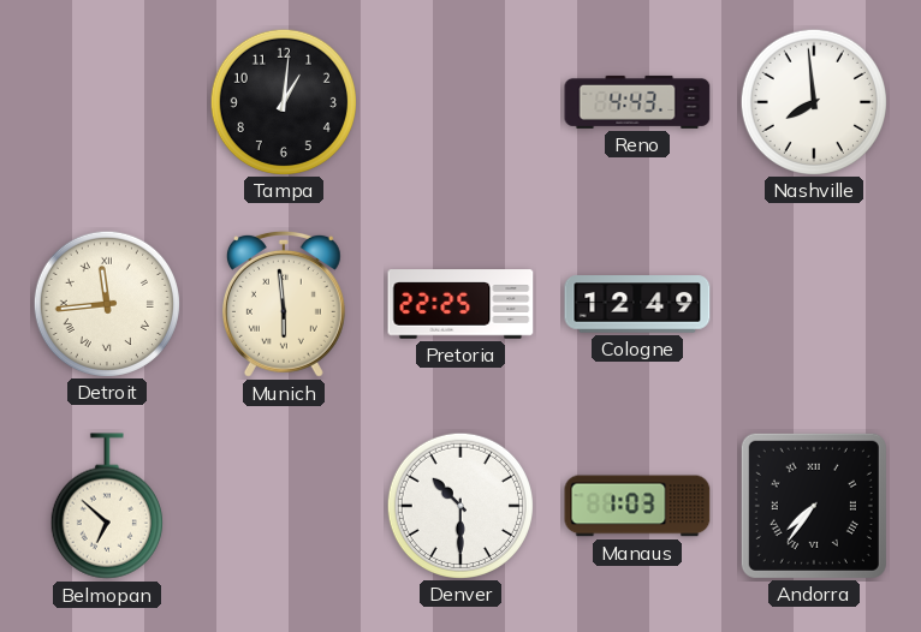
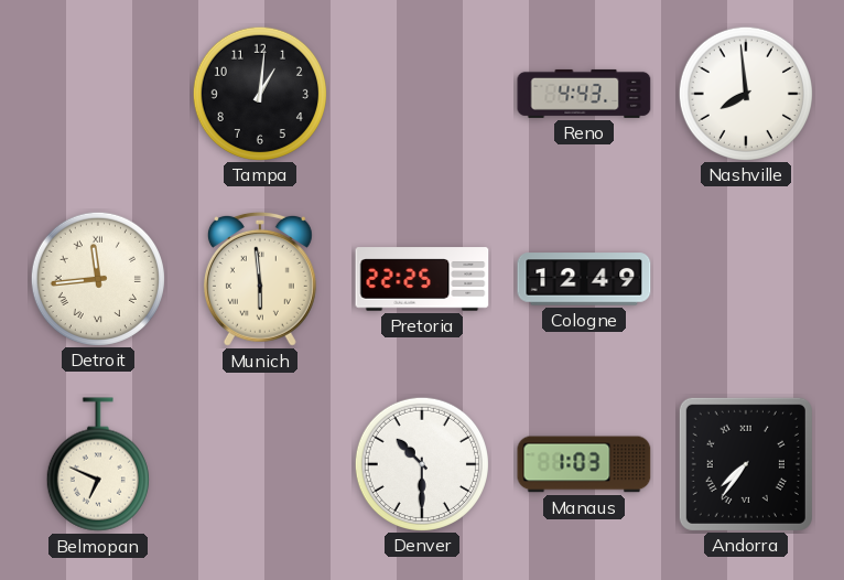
Belmopan: 6:52 -> 6:49 (98, 464)
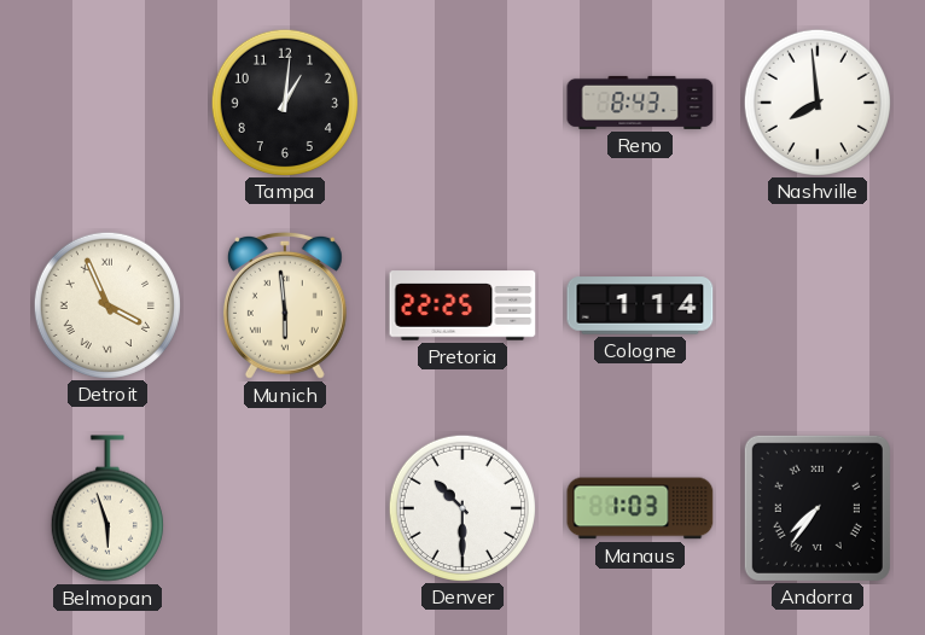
Reno: 4:43 -> 8:43 (640, 103)
Detroit: 11:44 -> 3:56 (106, 304)
Cologne: 12:49 -> 1:14 (640, 305)
Belmopan: 6:49 -> 5:57 (107, 508)
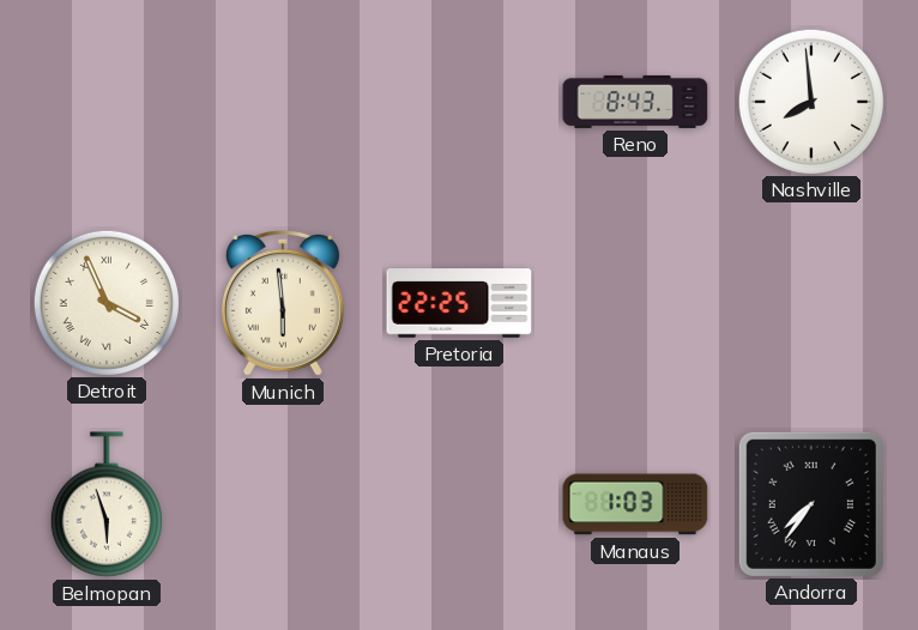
Tampa: 1:01 -> none (284, 101)
Cologne: 1:14 -> none (640, 305)
Denver: 10:30 -> none (461, 507)
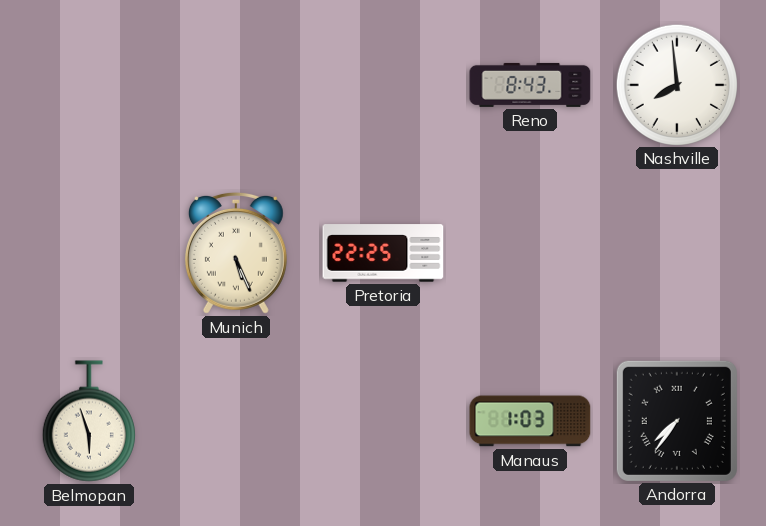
Detroit: 3:56 -> none (105, 302)
Munich: 5:59 -> 5:26 (236, 253)
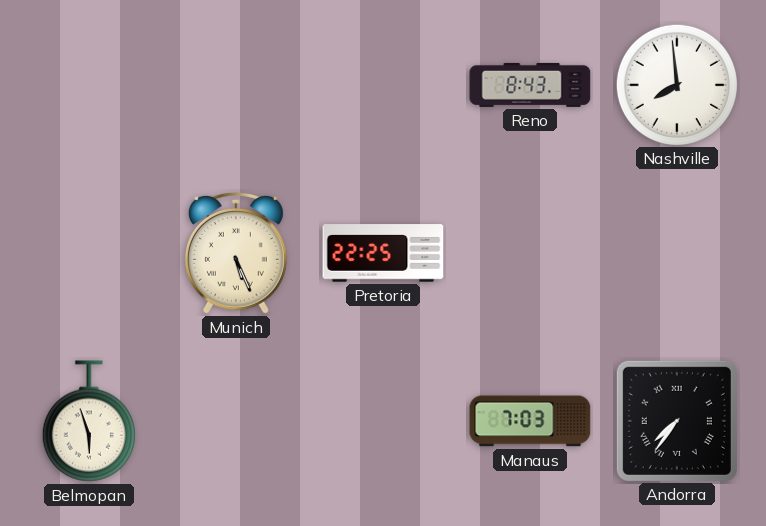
Manaus: 1:03 -> 7:03 (530, 421)
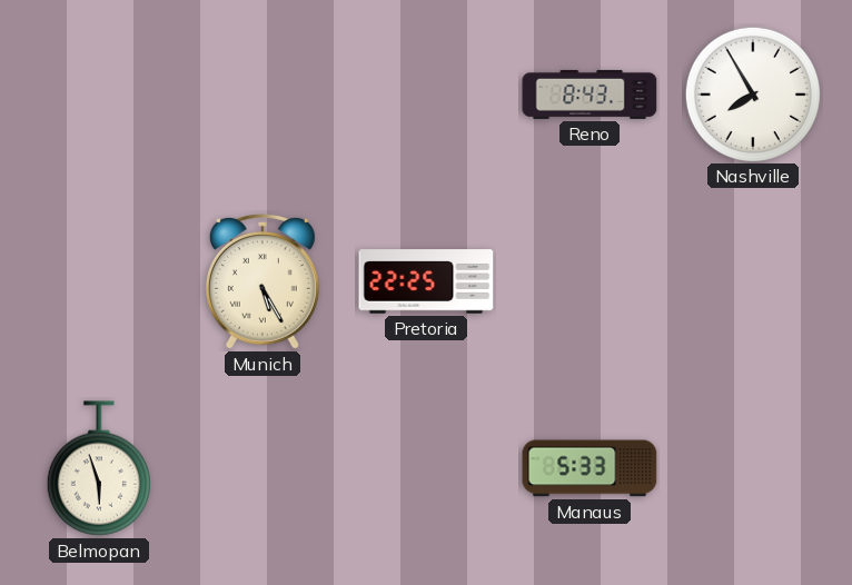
Nashville: 7:59 -> 7:55 (752, 93)
Munich: 5:26 -> 5:25 (262, 281)
Manaus: 7:03 -> 5:33 (590, 468)
Andorra: 7:36 -> none (677, 421)
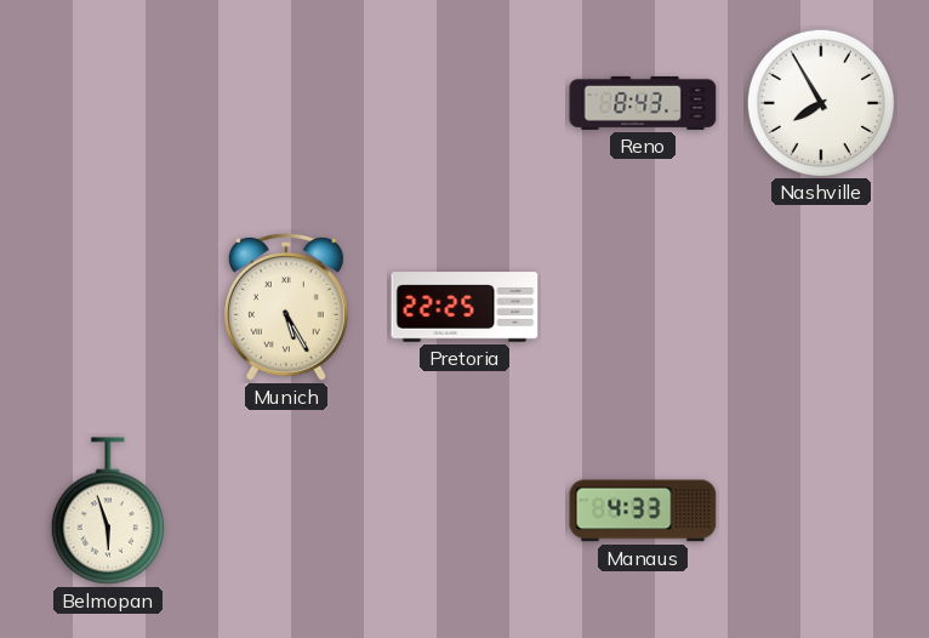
Manaus: 5:33 -> 4:33 (643, 511)
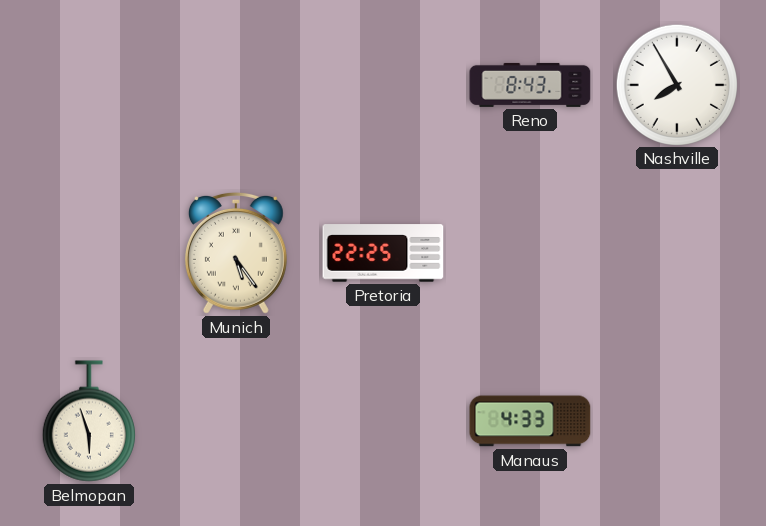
Munich: 5:25 -> 5:24 (236, 253)
